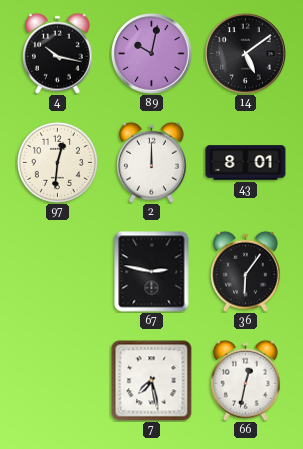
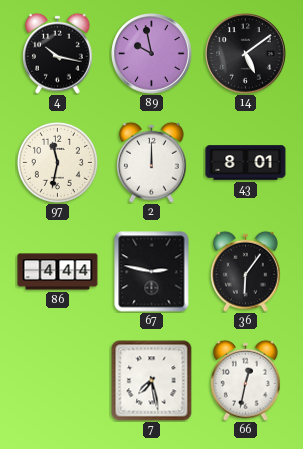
89: 10:02 -> 9:58 (152, 54)
97: 12:31 -> 11:32 (57, 162)
86: none -> 4:44 (58, 272)
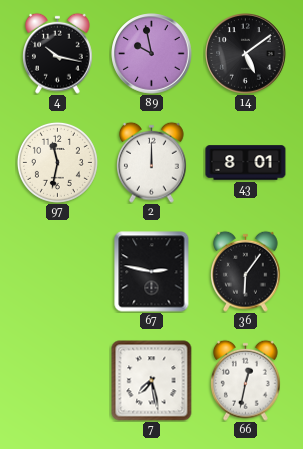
86: 4:44 -> none (58, 272)
